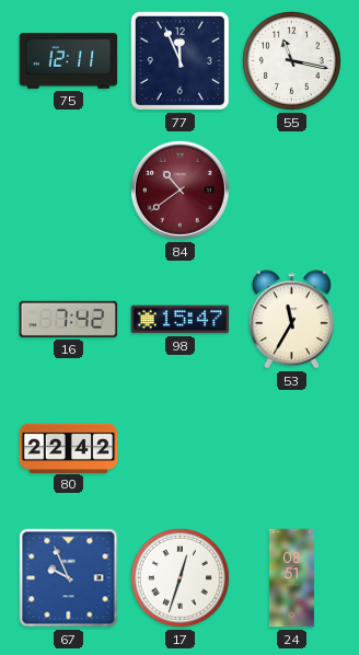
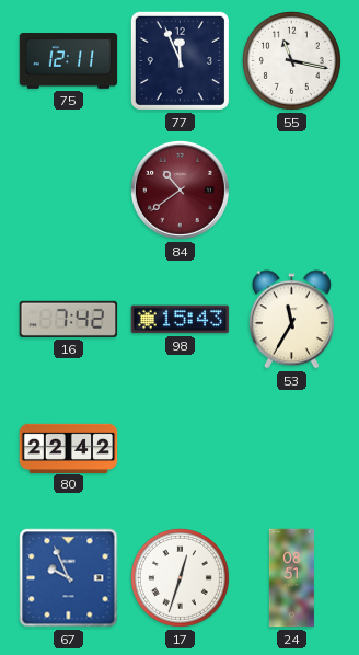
98: 15:47 -> 15:43 (181, 320)
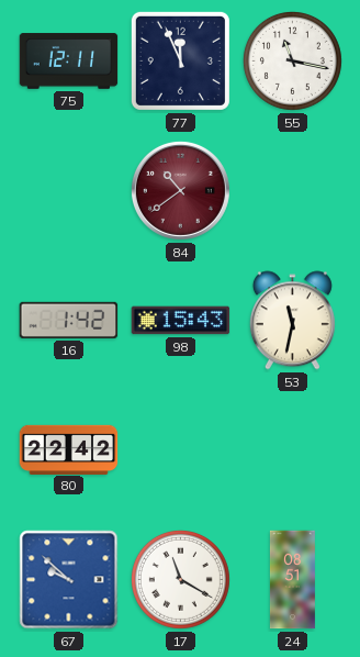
16: 7:42 -> 1:42 (69, 320)
53: 11:35 -> 11:32 (292, 321)
67: 9:56 -> 9:52 (69, 580)
17: 12:33 -> 11:20 (180, 579)
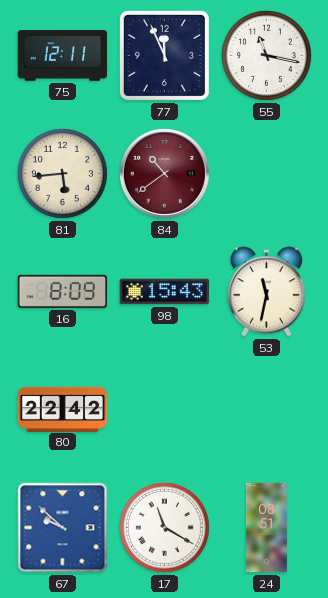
81: none -> 5:44 (62, 173)
16: 1:42 -> 8:09 (63, 291)
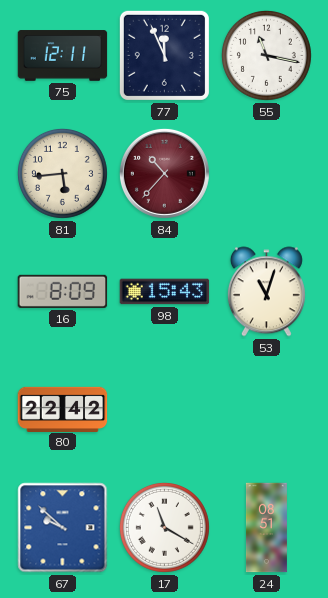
84: 10:39 -> 10:37 (164, 173)
53: 11:32 -> 11:03 (266, 292)
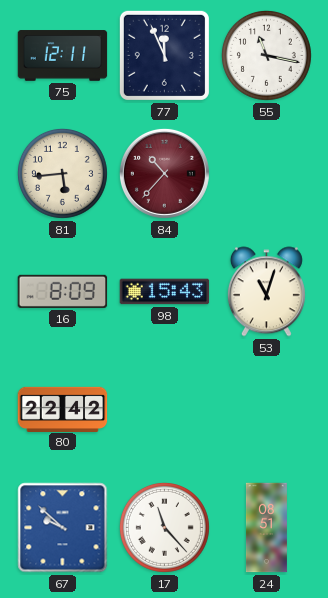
17: 11:20 -> 11:23 (164, 527)
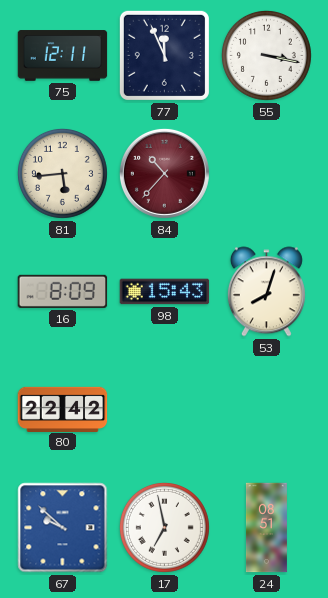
55: 11:17 -> 3:17 (266, 55)
53: 11:03 -> 8:03 (266, 292)
17: 11:23 -> 6:58 (164, 527)
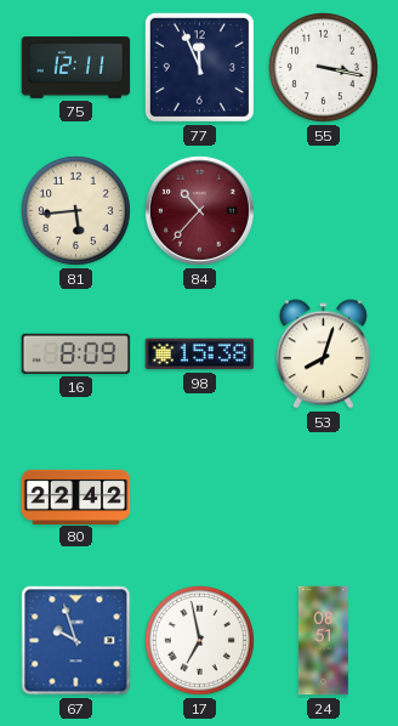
98: 15:43 -> 15:38 (200, 355)
67: 9:52 -> 9:57 (76, 641)
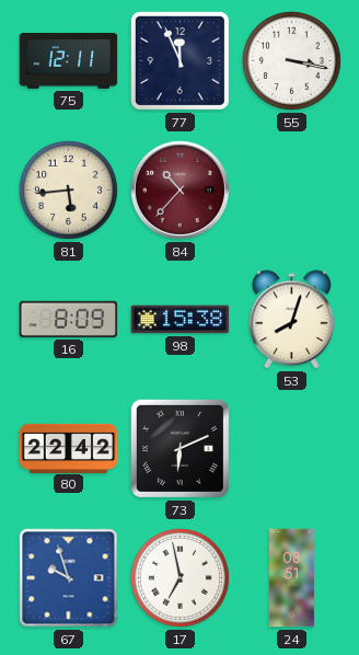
73: none -> 6:11 (179, 448)
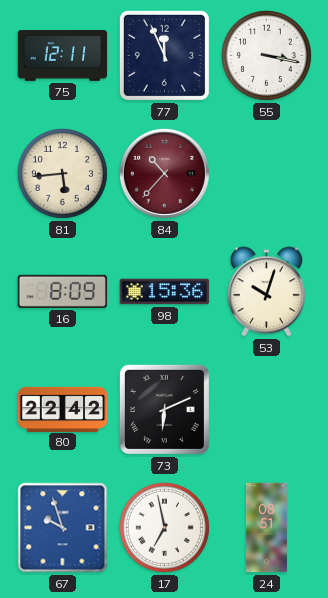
98: 15:38 -> 15:36 (165, 292)
53: 8:03 -> 10:03 (266, 292)
